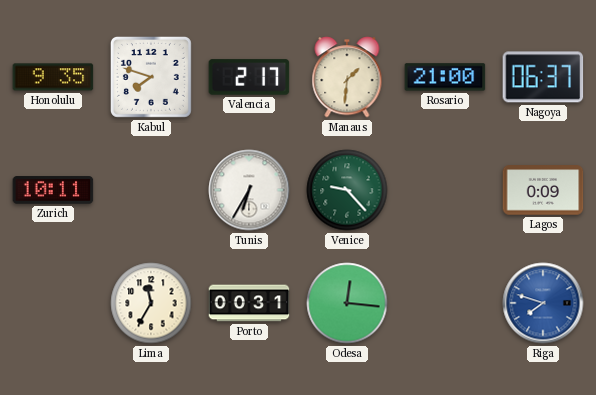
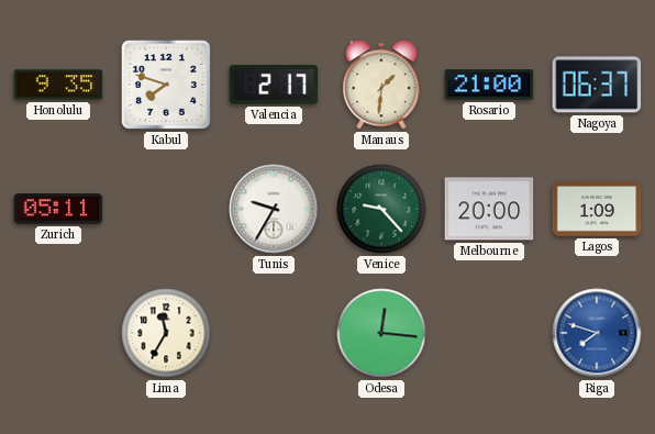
Zurich: 10:11 -> 05:11 (58, 209)
Tunis: 6:35 -> 9:35 (274, 209)
Melbourne: none -> 20:00 (489, 209)
Lagos: 0:09 -> 1:09 (597, 209)
Porto: 00:31 -> none (249, 303)
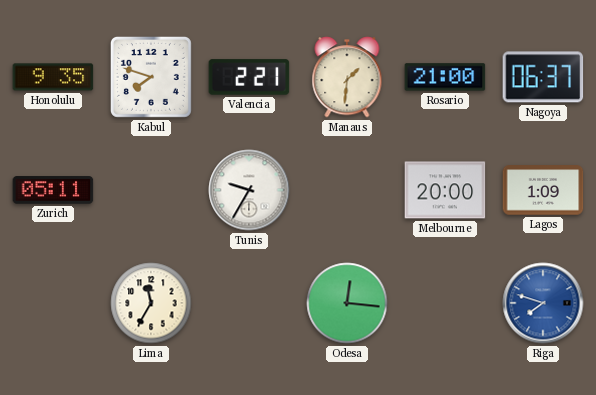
Valencia: 2:17 -> 2:21 (249, 77)
Venice: 9:23 -> none (381, 209)
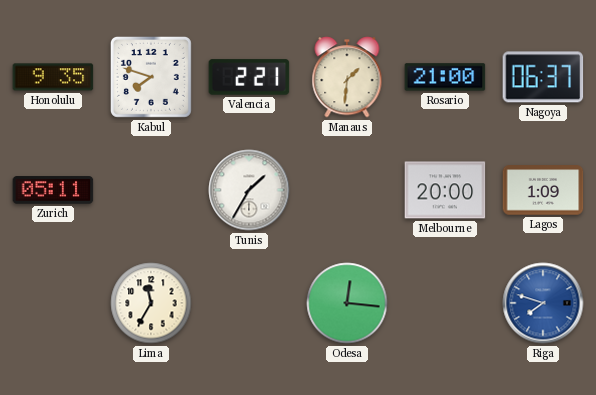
Tunis: 9:35 -> 1:35 (249, 190)
